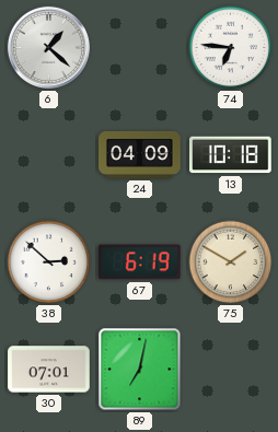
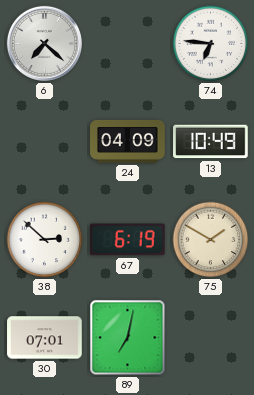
6: 1:22 -> 7:22 (44, 43)
13: 10:18 -> 10:49 (211, 142)
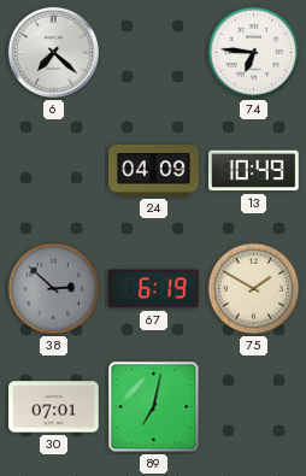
38 dial: white -> grey (54, 289)
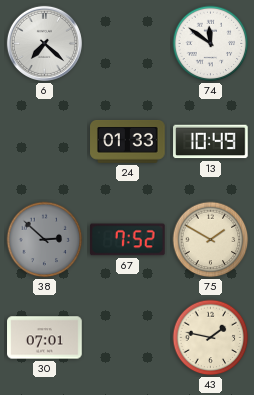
74: 6:46 -> 11:51 (211, 44)
24: 04:09 -> 01:33 (128, 141)
67: 6:19 -> 7:52 (128, 240)
89: 7:02 -> none (154, 407)
43: none -> 1:47 (211, 338)
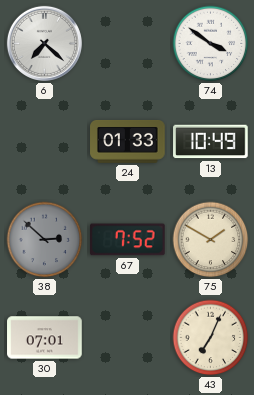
74: 11:51 -> 3:51 (211, 44)
43: 1:47 -> 7:04 (211, 338)
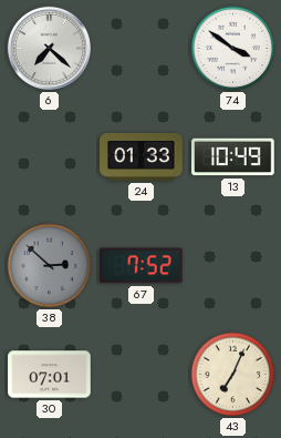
75: 1:50 -> none (211, 240)
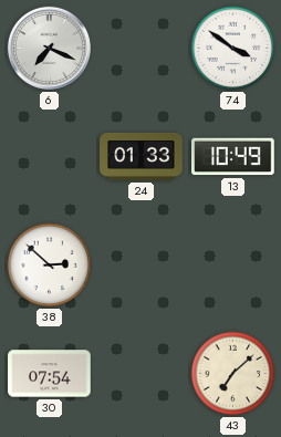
6: 7:22 -> 7:19 (49, 48)
38 dial: grey -> white (50, 266)
67: 7:52 -> none (142, 266)
30: 07:01 -> 07:54 (50, 374)
43: 7:04 -> 7:08 (233, 374)
